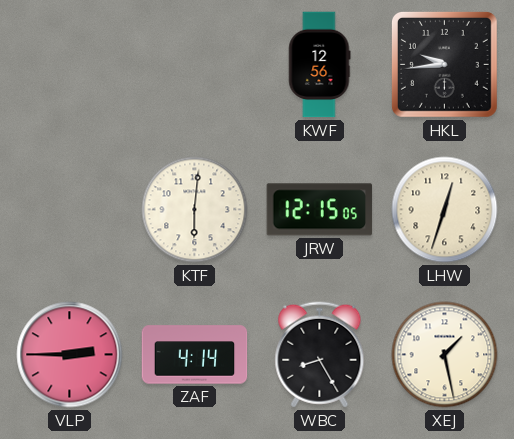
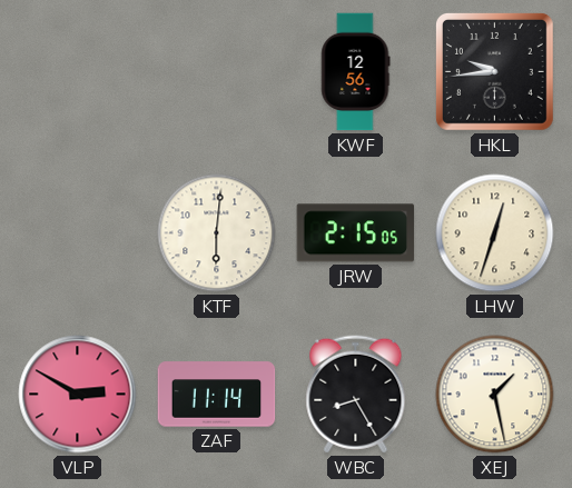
JRW: 12:15 -> 2:15 (356, 233)
VLP: 2:45 -> 2:50 (78, 395)
ZAF: 4:14 -> 11:14 (217, 395)
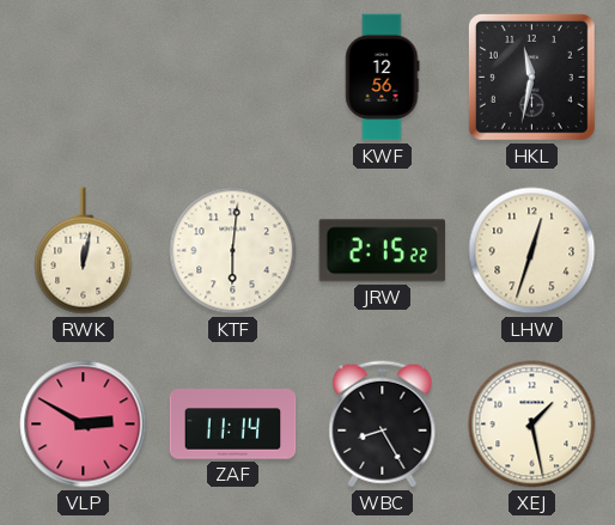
HKL: 9:44 -> 11:32 (531, 77)
RWK: none -> 12:02 (84, 251)
JRW: 2:15:05 -> 2:15:22 (383, 251)
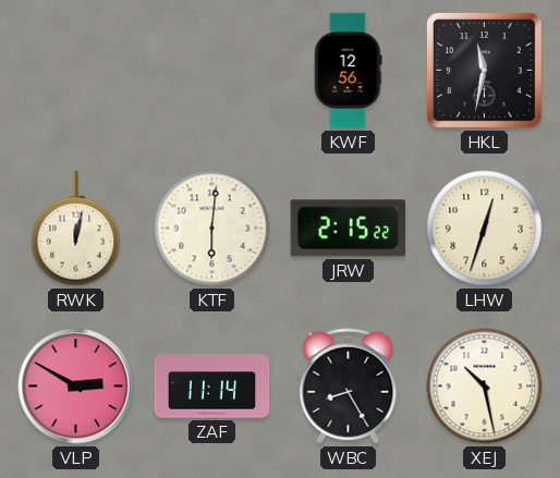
XEJ: 1:28 -> 10:28 (485, 387)
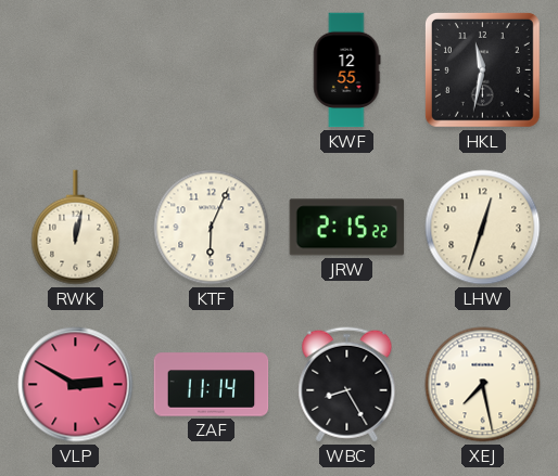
KWF: 12:56 -> 12:55 (347, 70)
KTF: 6:01 -> 6:04 (212, 228)
XEJ: 10:28 -> 7:28 (483, 385)
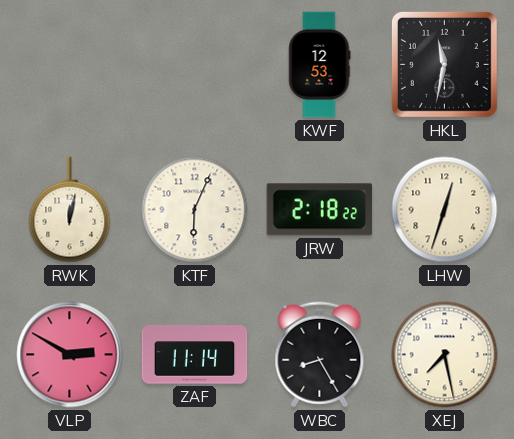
KWF: 12:55 -> 12:53 (320, 65)
JRW: 2:15 -> 2:18 (320, 210)
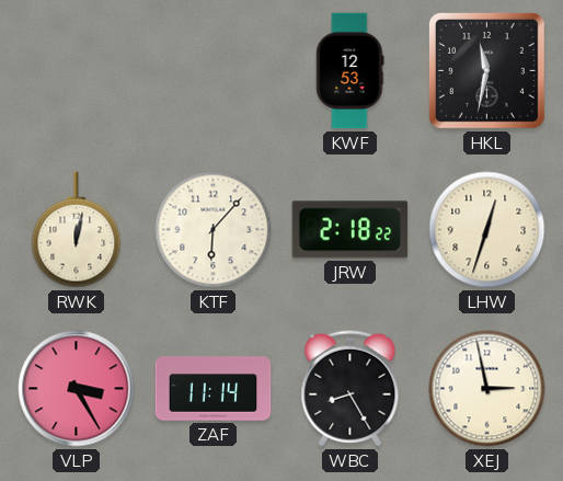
KTF: 6:04 -> 6:07 (214, 230)
VLP: 2:50 -> 3:25 (77, 389)
XEJ: 7:28 -> 2:58 (487, 389)
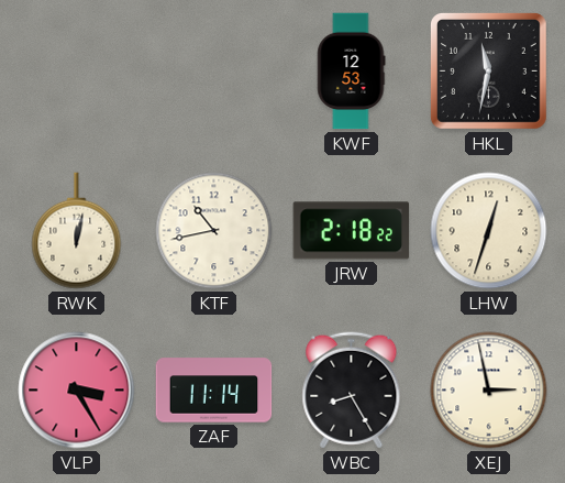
KTF: 6:07 -> 10:43 (214, 231)
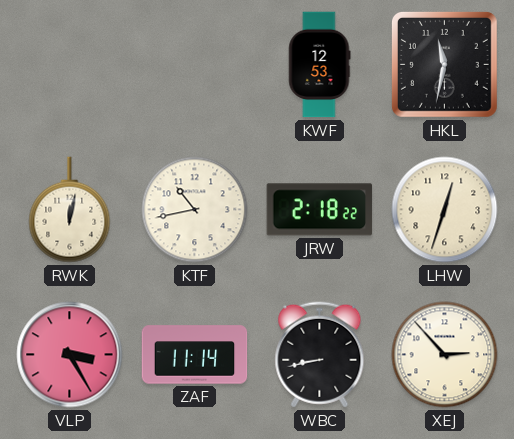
WBC: 8:25 -> 8:43 (320, 355)
XEJ: 2:58 -> 2:53 (445, 355)
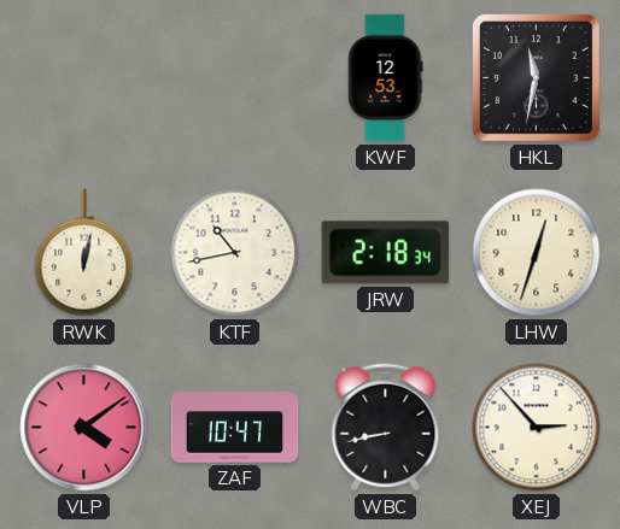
JRW: 2:18:22 -> 2:18:34 (386, 253)
VLP: 3:25 -> 4:09 (84, 428)
ZAF: 11:14 -> 10:47 (235, 428)
